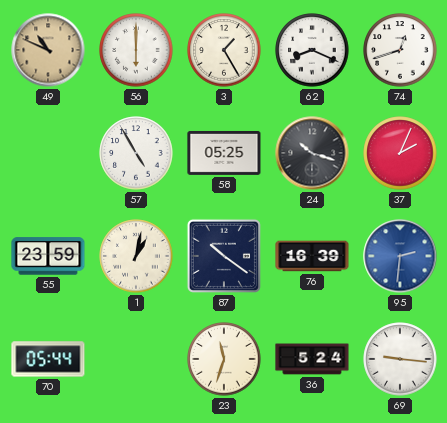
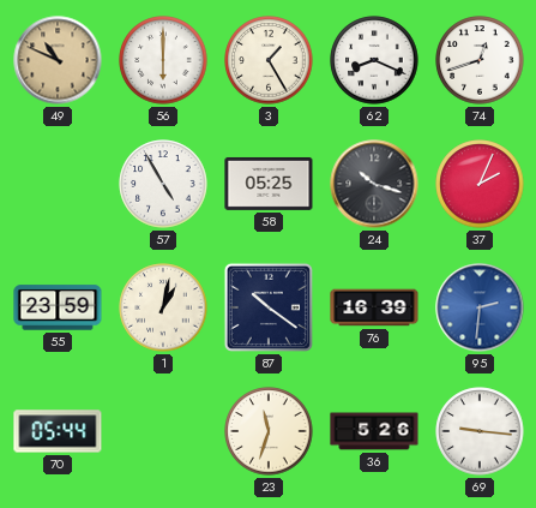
36: 5:24 -> 5:26 (374, 431)
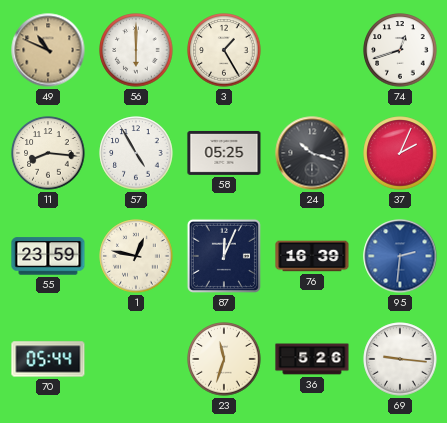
62: 8:19 -> none (374, 60)
11: none -> 8:16 (48, 153)
1: 1:02 -> 12:47 (136, 256)
87: 10:21 -> 12:04 (224, 256)
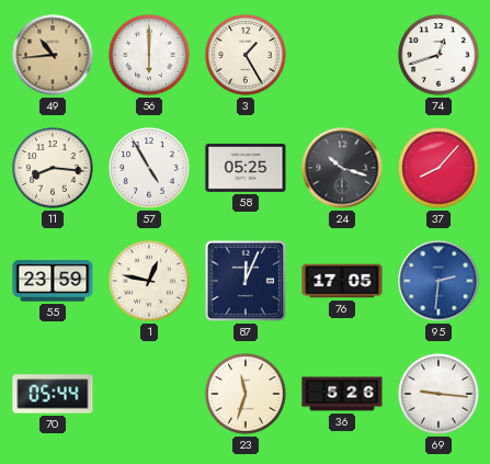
49: 10:49 -> 10:44 (53, 55)
37: 2:04 -> 8:07 (438, 168)
76: 16:39 -> 17:05 (342, 281)
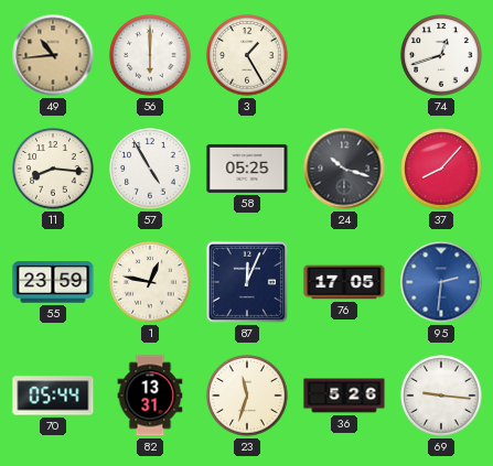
82: none -> 13:31 (150, 395)
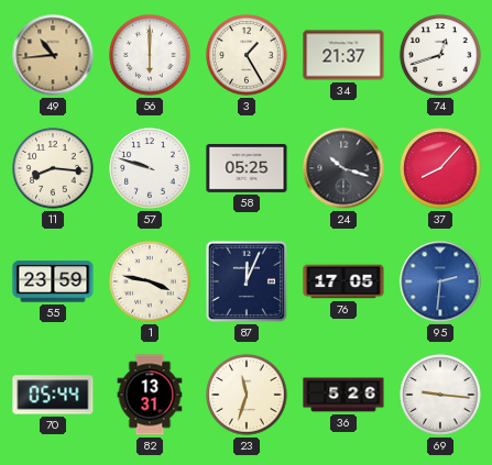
34: none -> 21:37 (343, 55)
57: 4:55 -> 9:48 (150, 168)
1: 12:47 -> 3:47 (150, 281)
